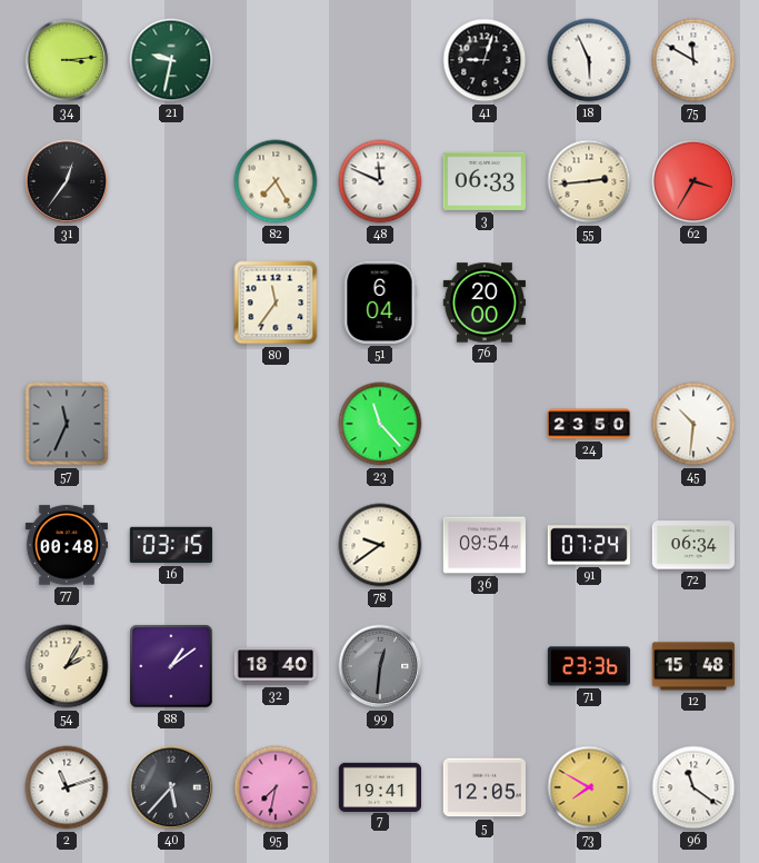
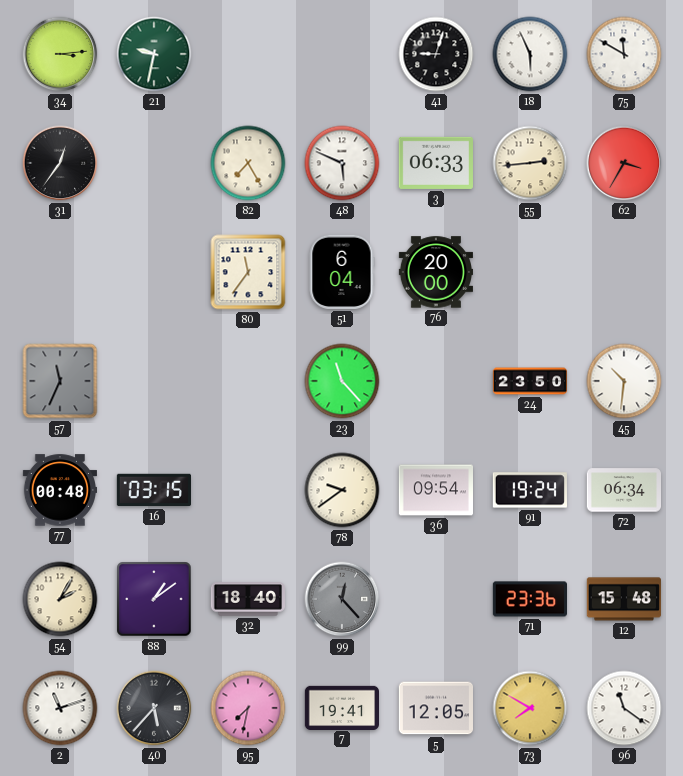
48: 11:49 -> 5:49 (342, 163)
91: 07:24 -> 19:24 (530, 490)
99: 12:31 -> 12:23 (342, 599)
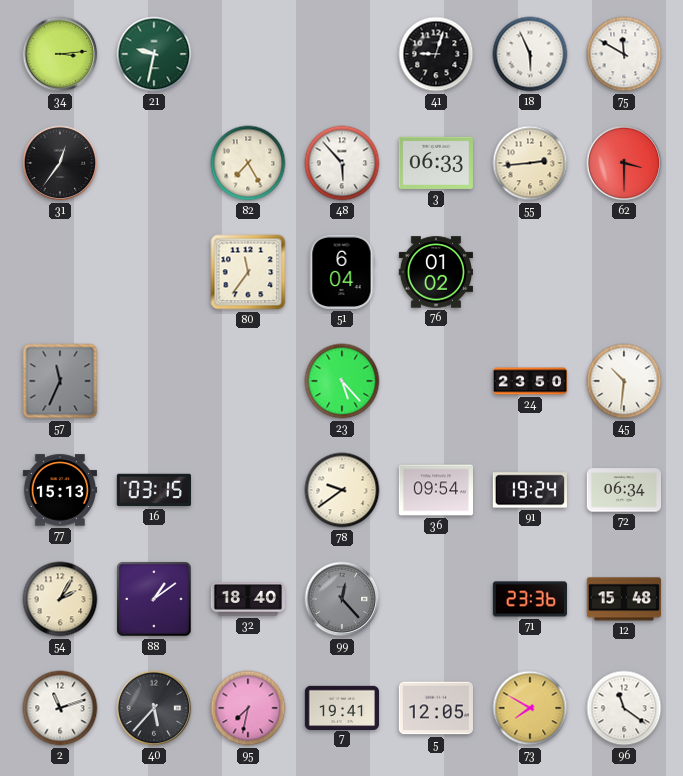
48: 5:49 -> 5:53 (342, 163)
62: 3:35 -> 3:30 (624, 163)
76: 20:00 -> 01:02 (435, 272)
23: 11:23 -> 5:23 (342, 381)
77: 00:48 -> 15:13 (59, 490)
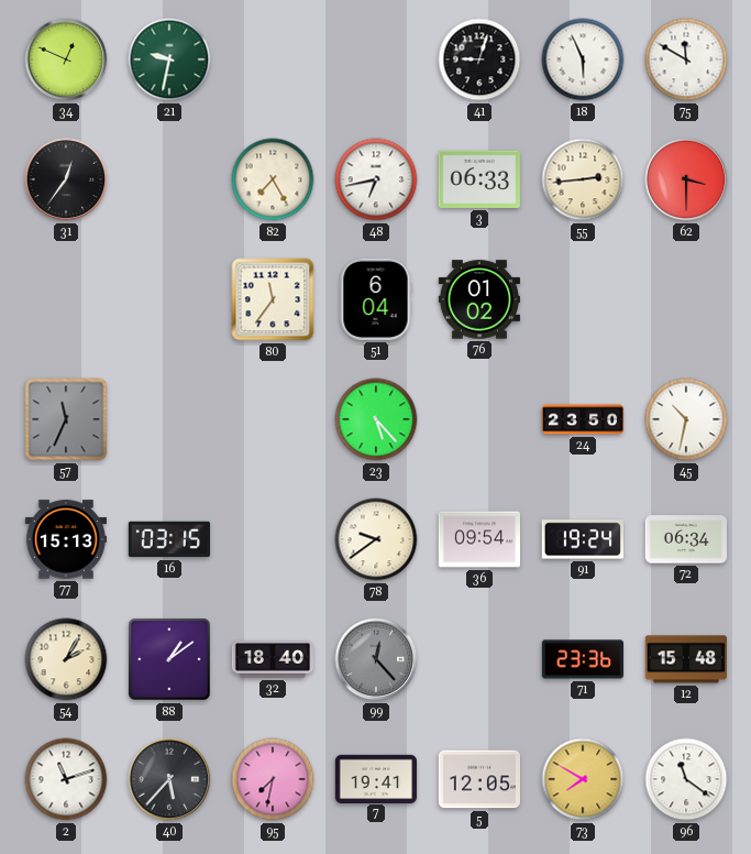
34: 3:14 -> 12:49 (66, 59)
48: 5:53 -> 6:43 (376, 179)
45: 10:31 -> 10:32 (686, 419)
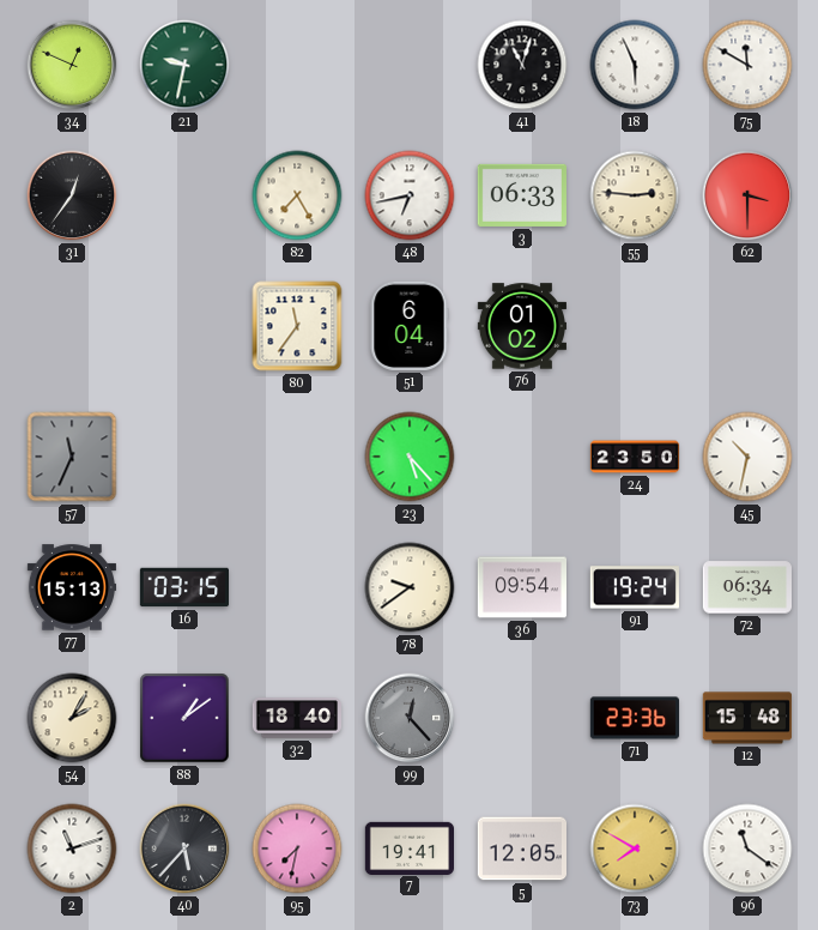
41: 9:03 -> 11:03 (522, 65)
55: 2:44 -> 2:46 (635, 195)
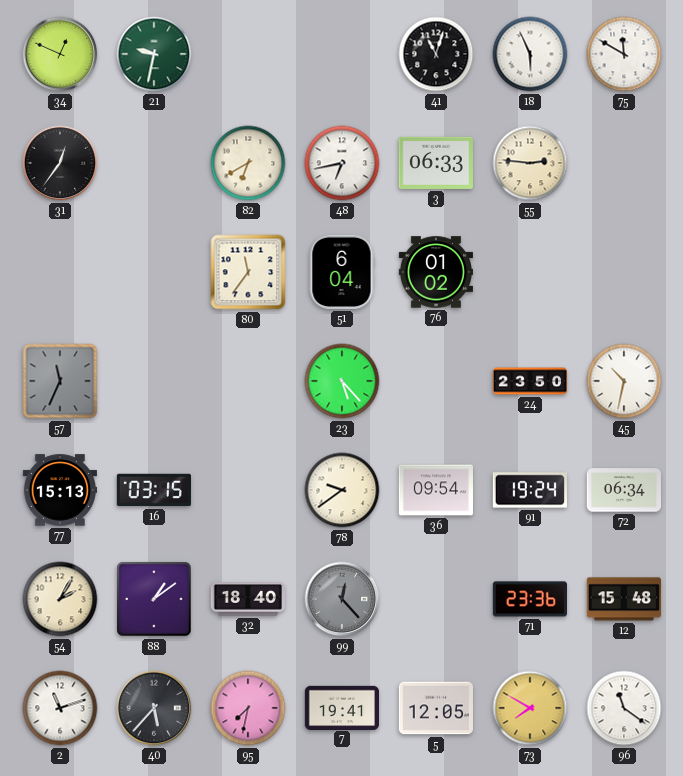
82: 7:25 -> 6:40 (248, 163)
62: 3:30 -> none (747, 195)
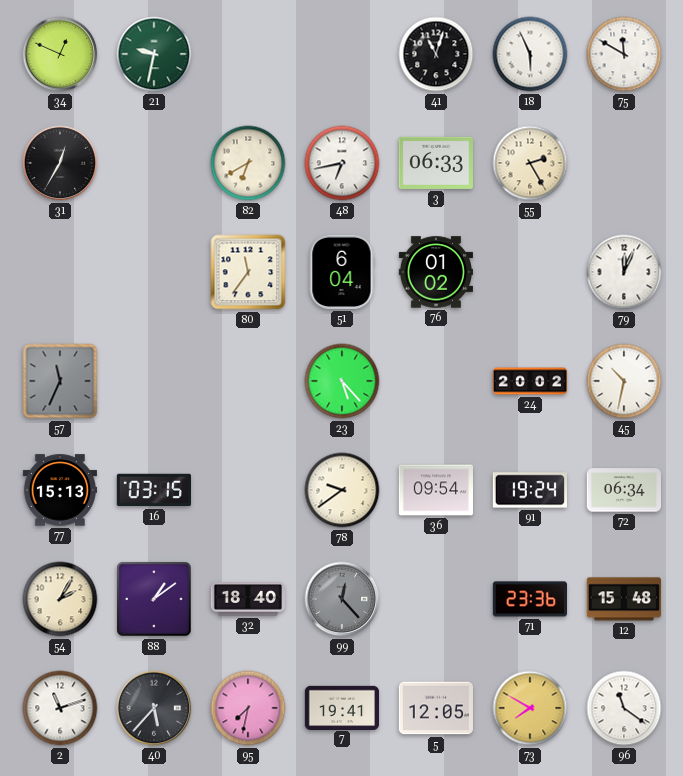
31: 12:36 -> 12:35 (60, 163)
55: 2:46 -> 2:25 (530, 163)
79: none -> 12:04 (624, 272)
24: 23:50 -> 20:02 (530, 381)
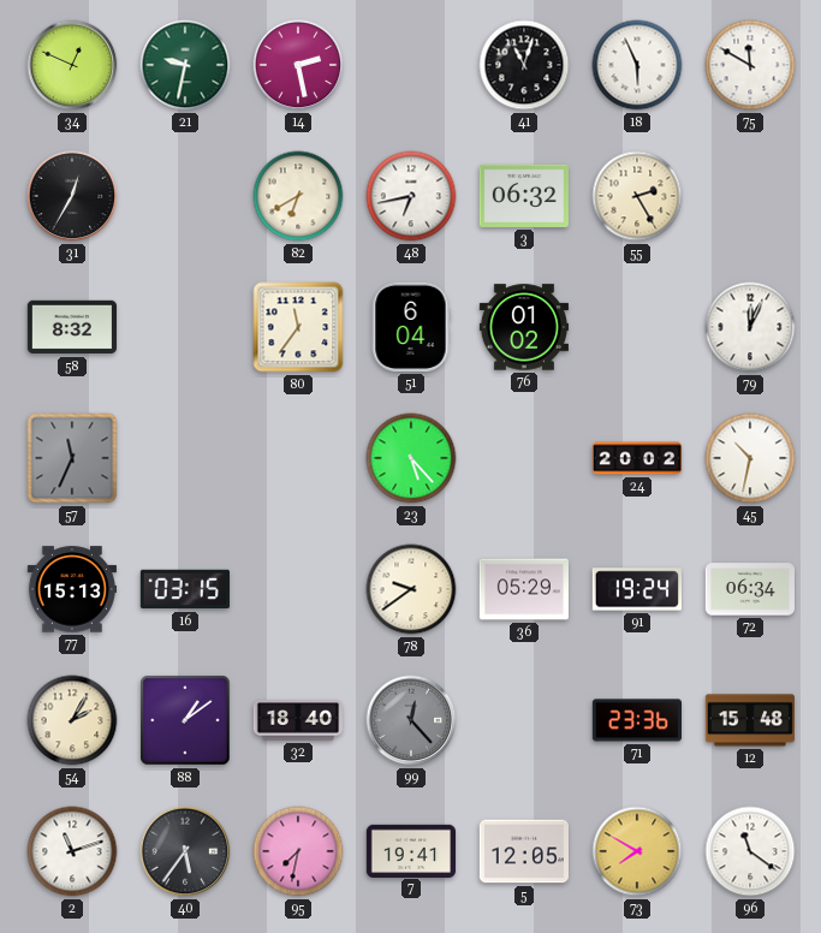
14: none -> 2:28 (298, 65)
3: 06:33 -> 06:32 (524, 196)
58: none -> 8:32 (71, 327)
36: 09:54 -> 05:29 (523, 589)
40: 5:37 -> 5:36 (185, 851)
